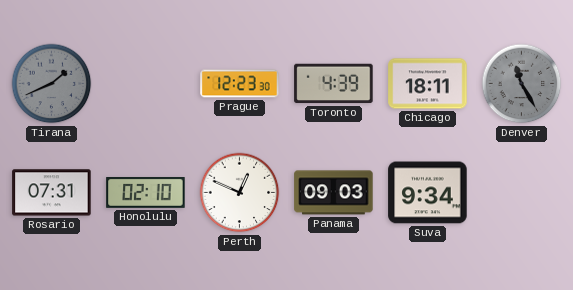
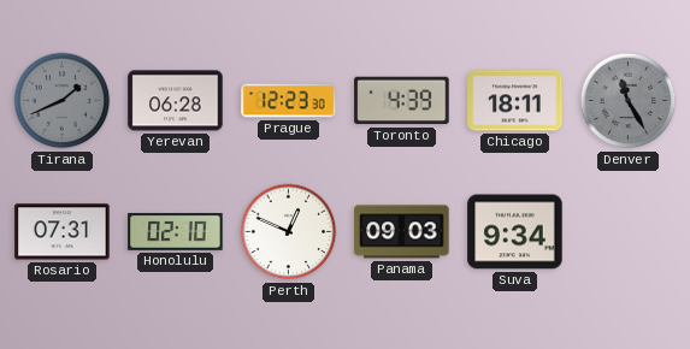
Yerevan: none -> 06:28 (176, 101)
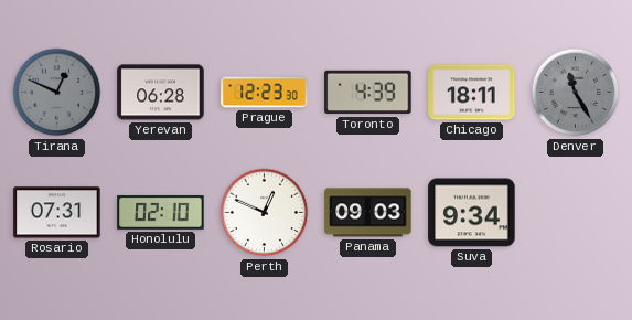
Tirana: 1:41 -> 12:49 (57, 93)
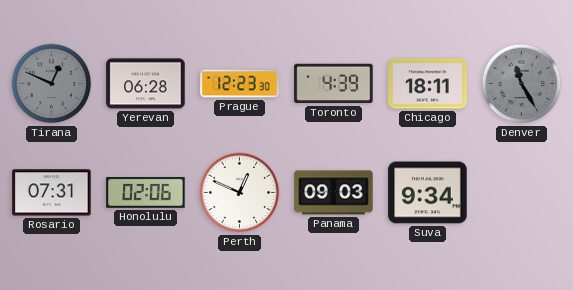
Honolulu: 02:10 -> 02:06 (146, 193)
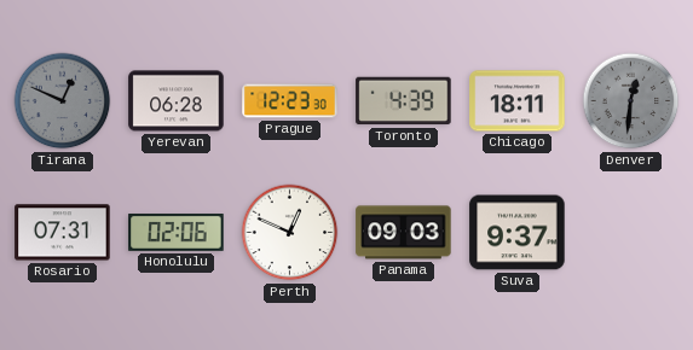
Denver: 11:25 -> 12:31 (631, 101)
Suva: 9:34 -> 9:37 (518, 233)
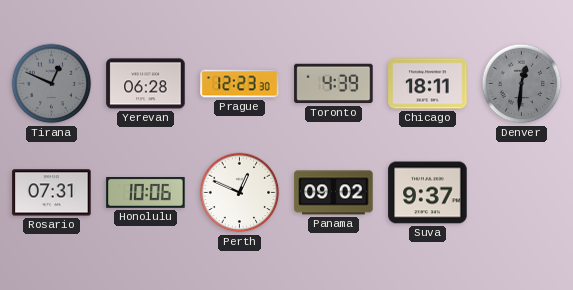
Honolulu: 02:06 -> 10:06 (146, 193)
Panama: 09:03 -> 09:02 (334, 193)
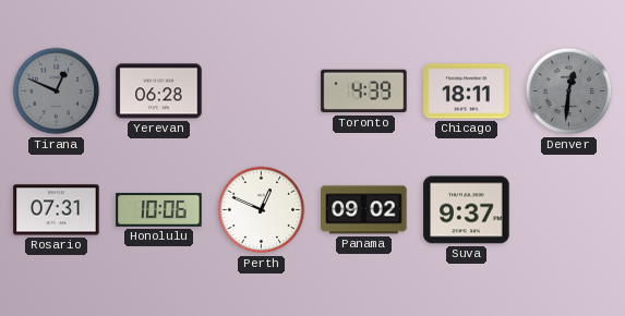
Prague: 12:23 -> none (240, 84)
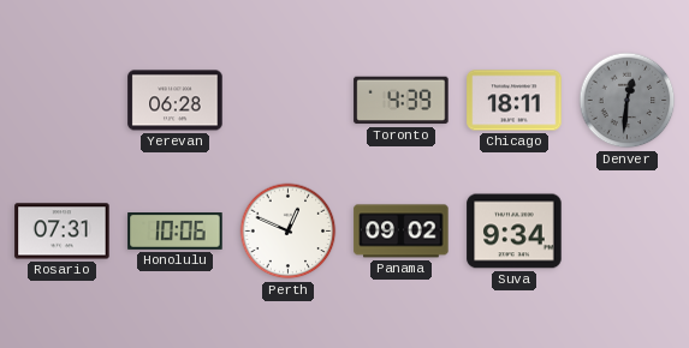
Tirana: 12:49 -> none (57, 92)
Suva: 9:37 -> 9:34 (515, 232)
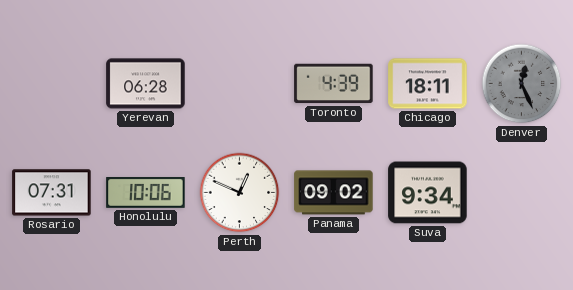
Denver: 12:31 -> 12:26 (522, 84)
